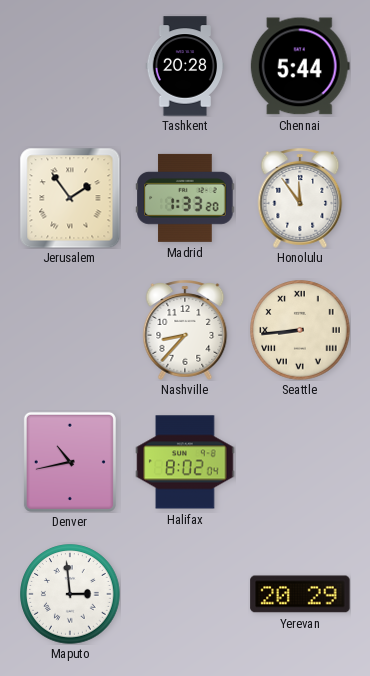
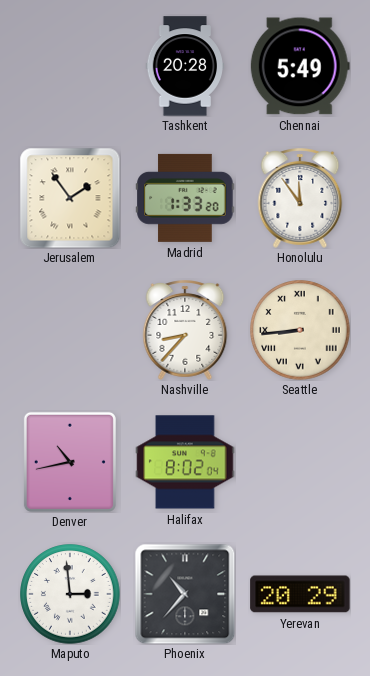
Chennai: 5:44 -> 5:49 (300, 66)
Phoenix: none -> 10:37 (185, 594)
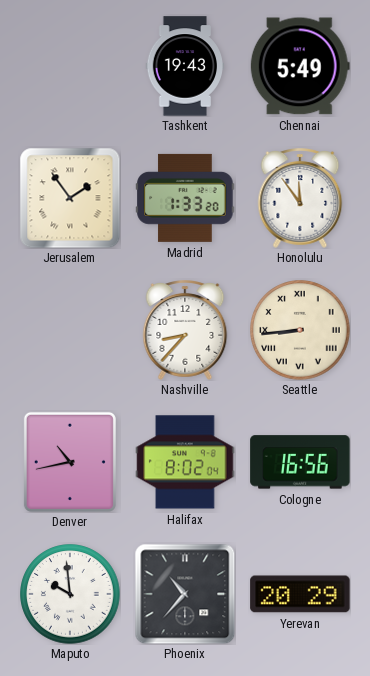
Tashkent: 20:28 -> 19:43 (185, 66)
Cologne: none -> 16:56 (300, 462)
Maputo: 2:59 -> 9:59 (70, 594)
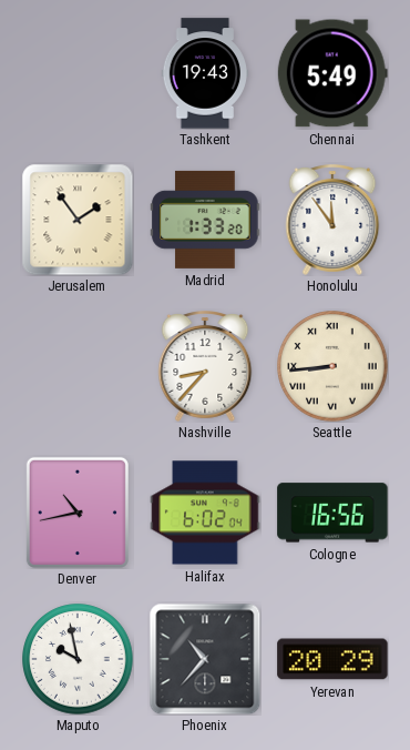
Halifax: 8:02 -> 6:02 (205, 513)
Maputo: 9:59 -> 9:58 (78, 659)
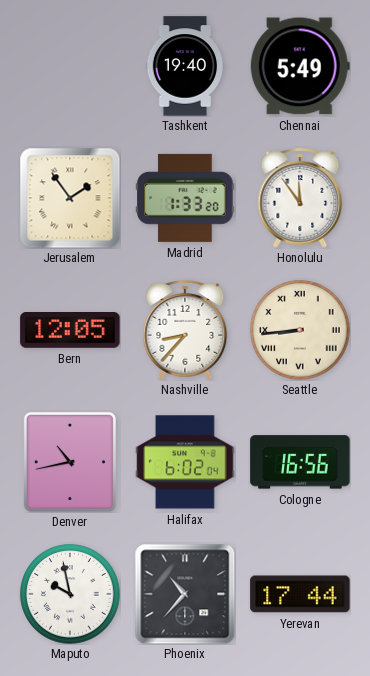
Tashkent: 19:43 -> 19:40 (185, 66)
Bern: none -> 12:05 (70, 331)
Yerevan: 20:29 -> 17:44 (300, 594)
